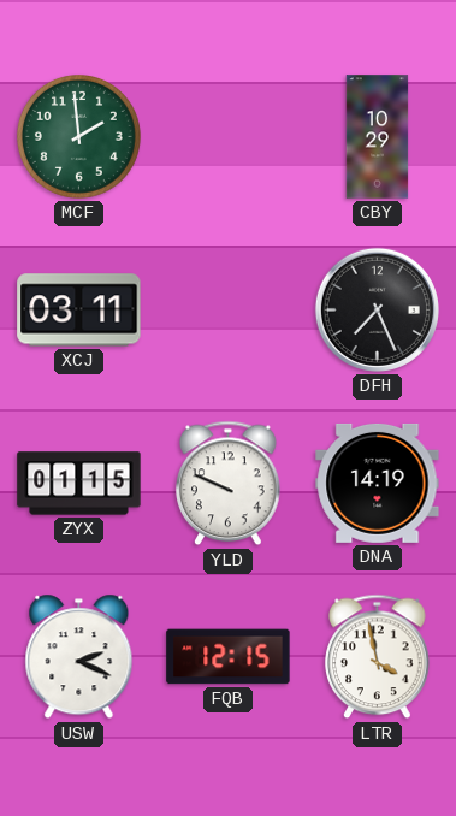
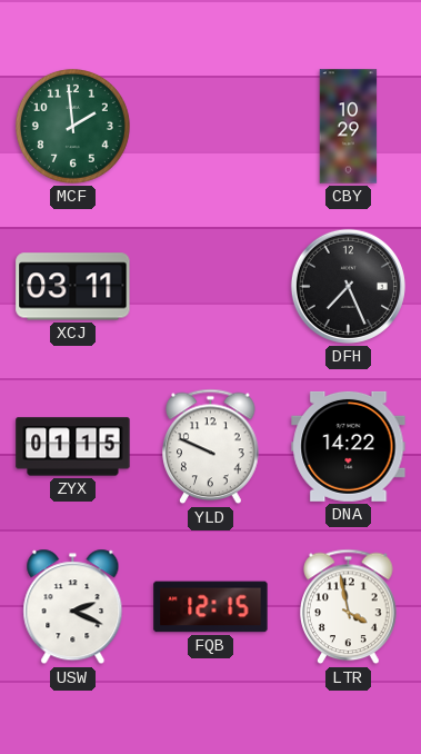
DNA: 14:19 -> 14:22 (349, 446)
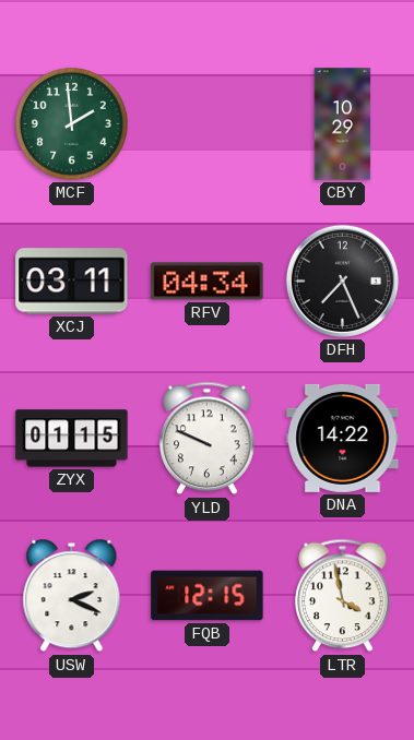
RFV: none -> 04:34 (208, 282)
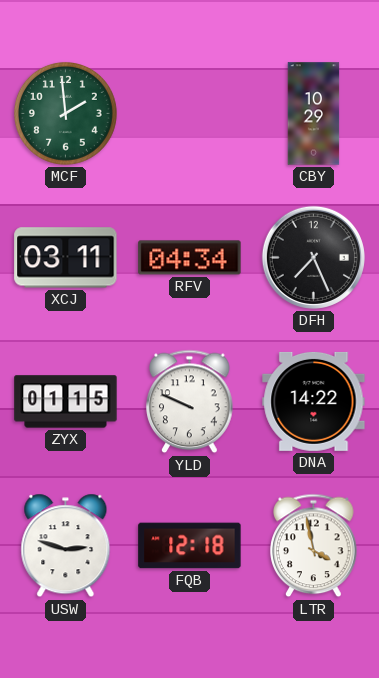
USW: 2:19 -> 2:48 (66, 546)
FQB: 12:15 -> 12:18 (190, 546)
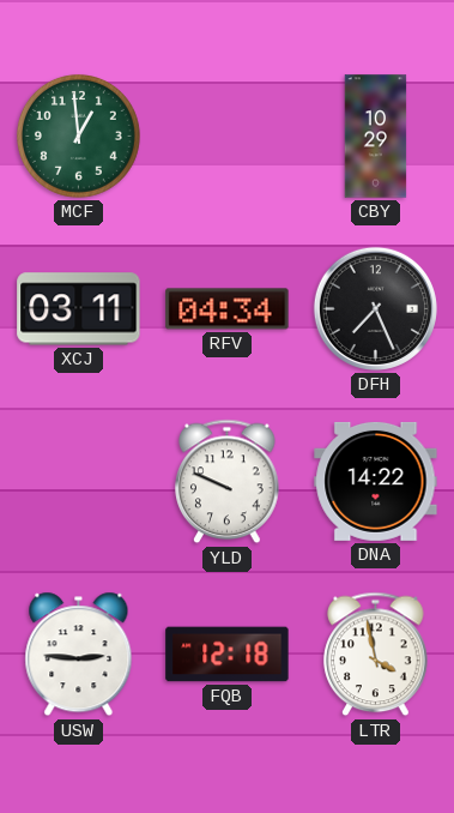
MCF: 1:59 -> 12:59 (78, 135)
ZYX: 01:15 -> none (66, 402)
USW: 2:48 -> 2:46 (79, 655)
